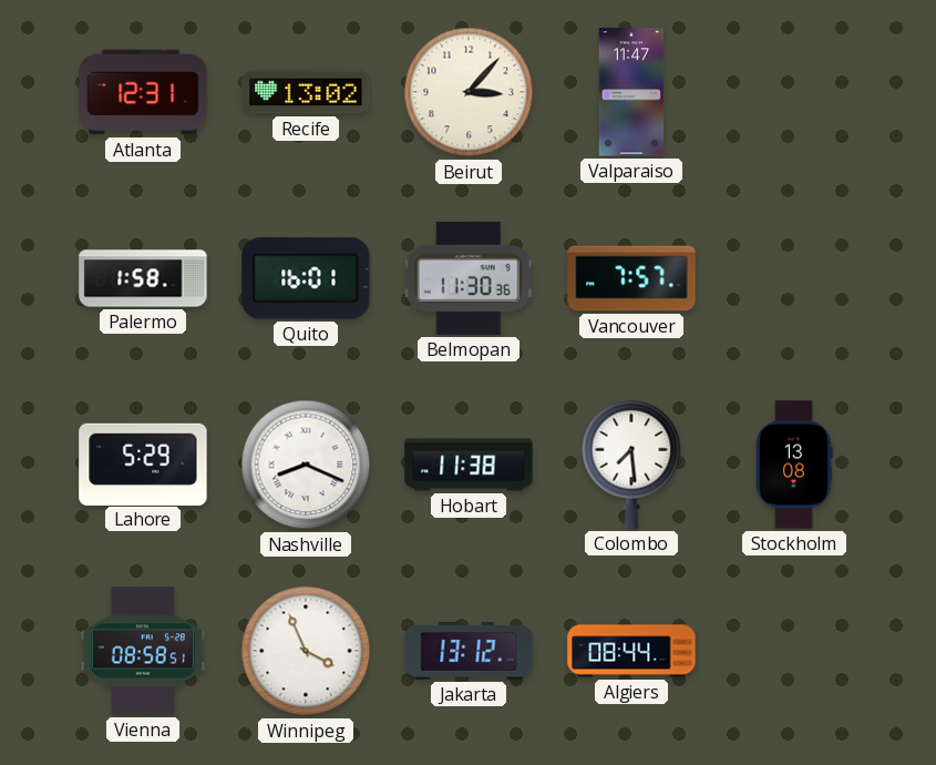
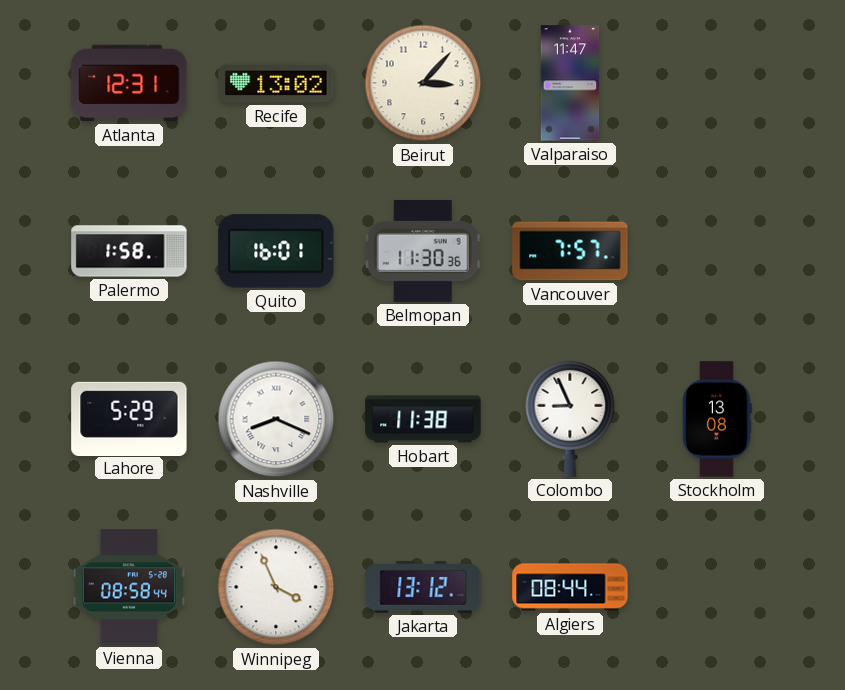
Colombo: 7:29 -> 8:56 (570, 419)
Vienna: 08:58:51 -> 08:58:44 (129, 587)
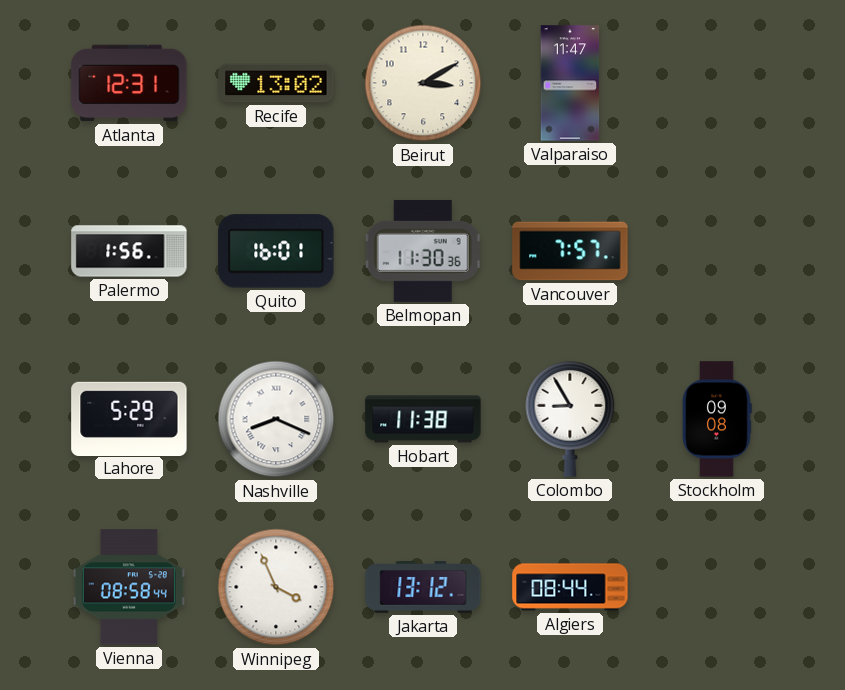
Beirut: 3:07 -> 3:10 (423, 83)
Palermo: 1:58 -> 1:56 (129, 251)
Colombo: 8:56 -> 8:55 (570, 419)
Stockholm: 13:08 -> 09:08 (717, 419)
